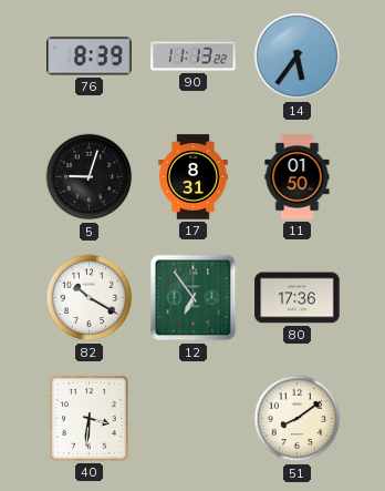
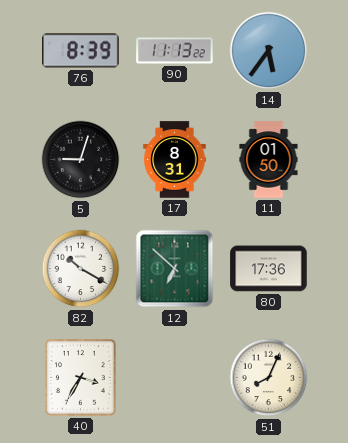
12: 6:54 -> 6:52 (175, 269)
40: 3:31 -> 3:35 (81, 378)
51: 8:09 -> 8:04 (269, 378)
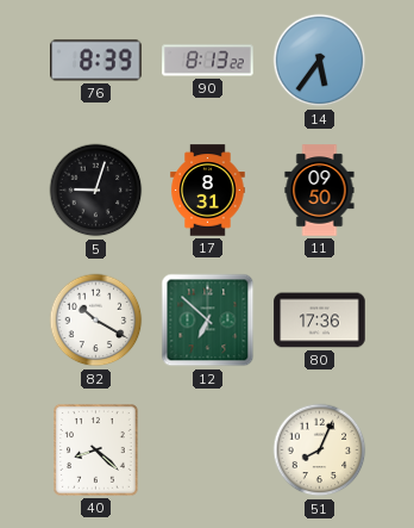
90: 11:13 -> 8:13 (208, 61)
11: 01:50 -> 09:50 (320, 191)
40: 3:35 -> 8:22 (96, 451)
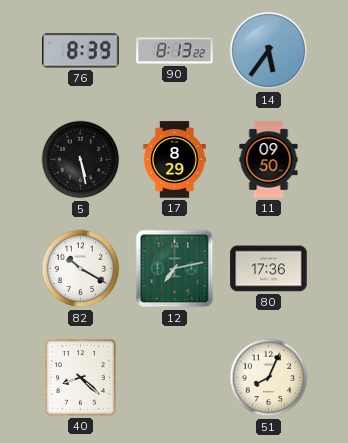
5: 9:03 -> 5:28 (81, 160)
17: 8:31 -> 8:29 (175, 160)
12: 6:52 -> 7:13 (175, 269)
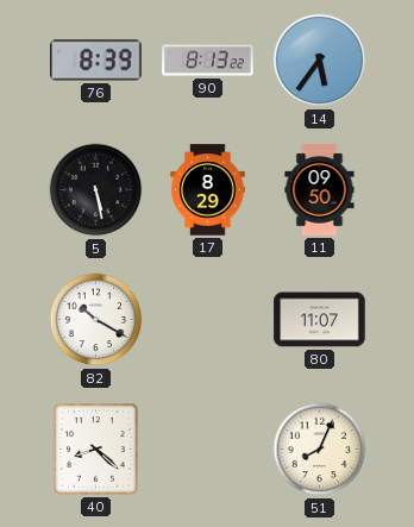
12: 7:13 -> none (175, 269)
80: 17:36 -> 11:07 (320, 320)
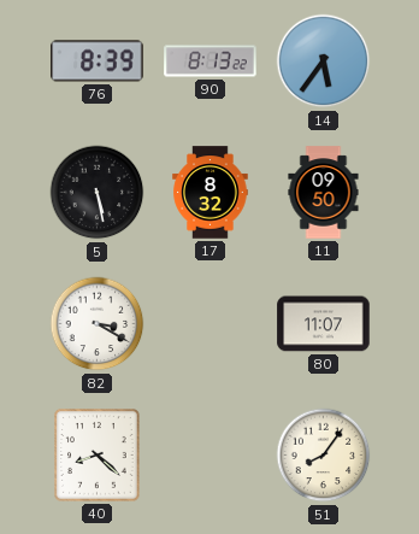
17: 8:29 -> 8:32 (211, 193)
82: 10:20 -> 3:20 (98, 324)
51: 8:04 -> 8:06 (324, 456)
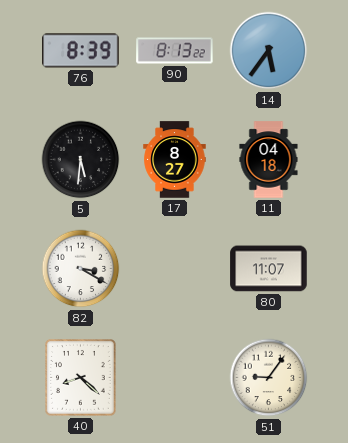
5: 5:28 -> 5:31 (81, 160)
17: 8:32 -> 8:27 (175, 160)
11: 09:50 -> 04:18 (269, 160)
51: 8:06 -> 9:06 (269, 378)
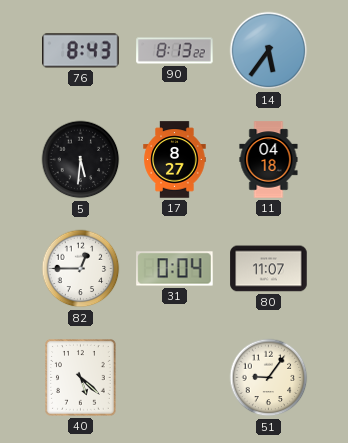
76: 8:39 -> 8:43 (81, 51)
82: 3:20 -> 12:45 (81, 269)
31: none -> 0:04 (175, 269)
40: 8:22 -> 5:22 (81, 378)
